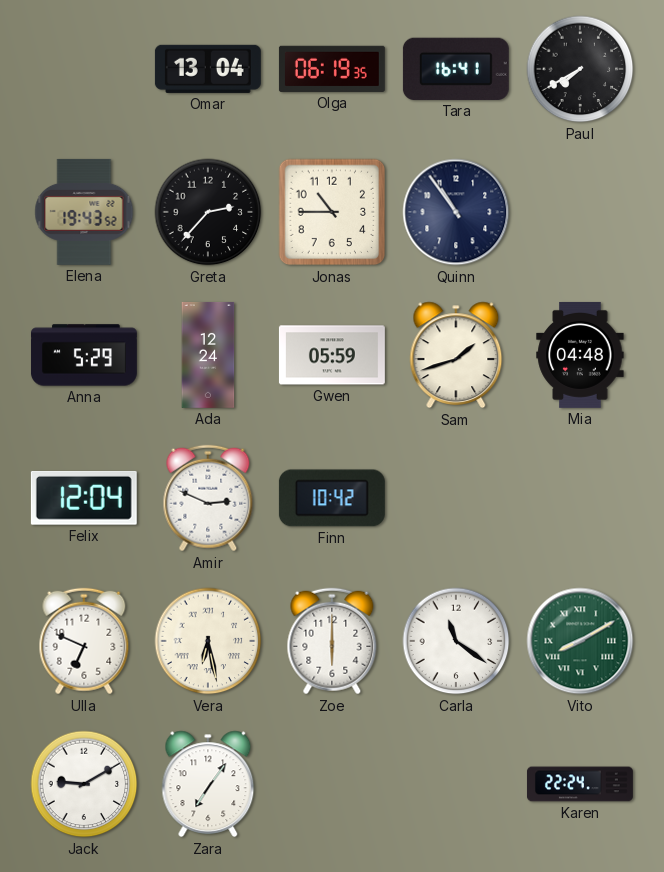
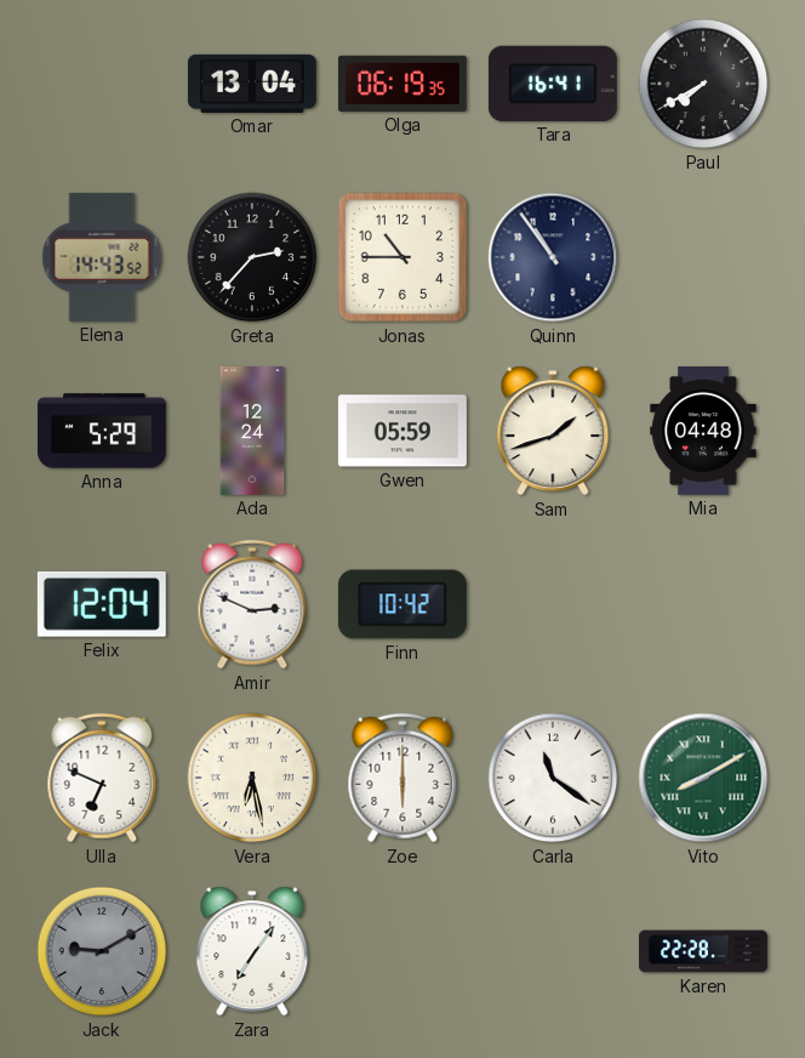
Elena: 19:43 -> 14:43 (102, 257)
Jack dial: white -> grey (102, 951)
Karen: 22:24 -> 22:28 (703, 951)
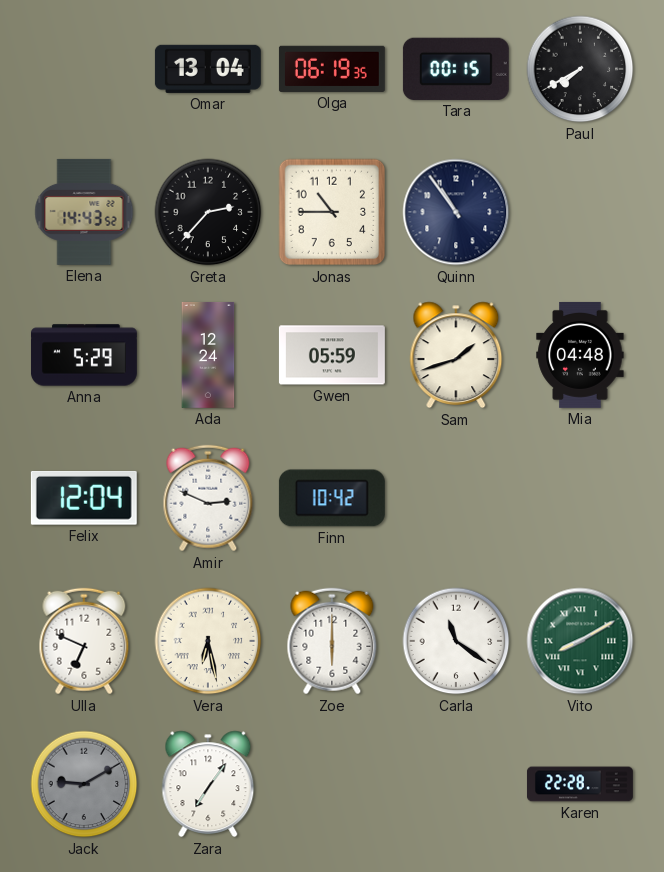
Tara: 16:41 -> 00:15 (456, 69)
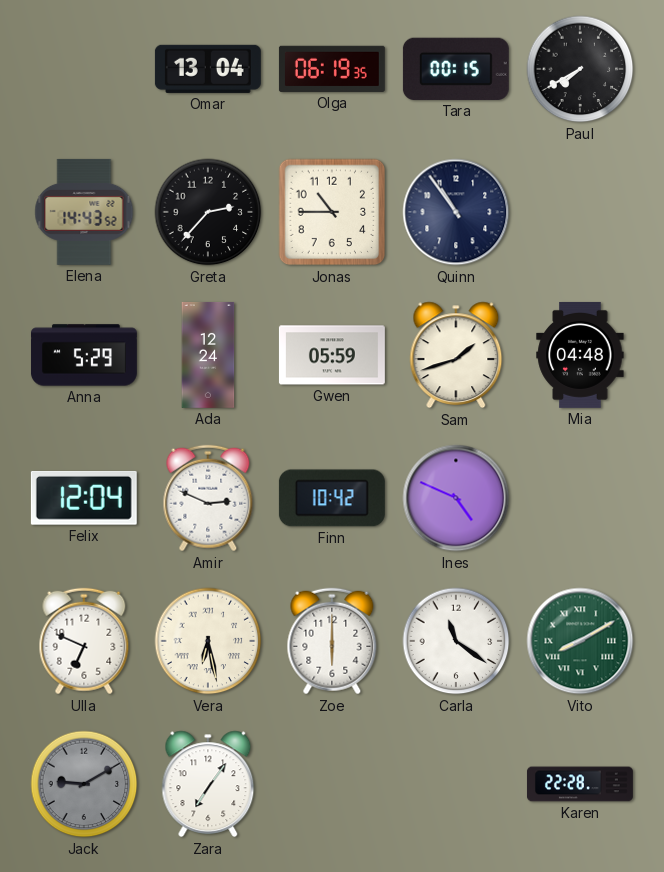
Ines: none -> 4:49 (456, 498)
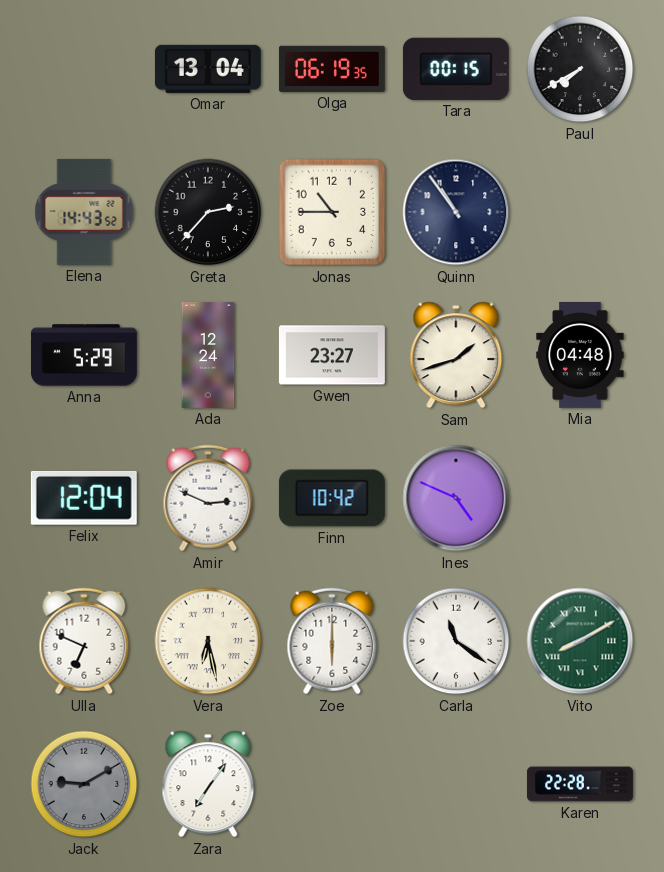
Gwen: 05:59 -> 23:27 (332, 355)
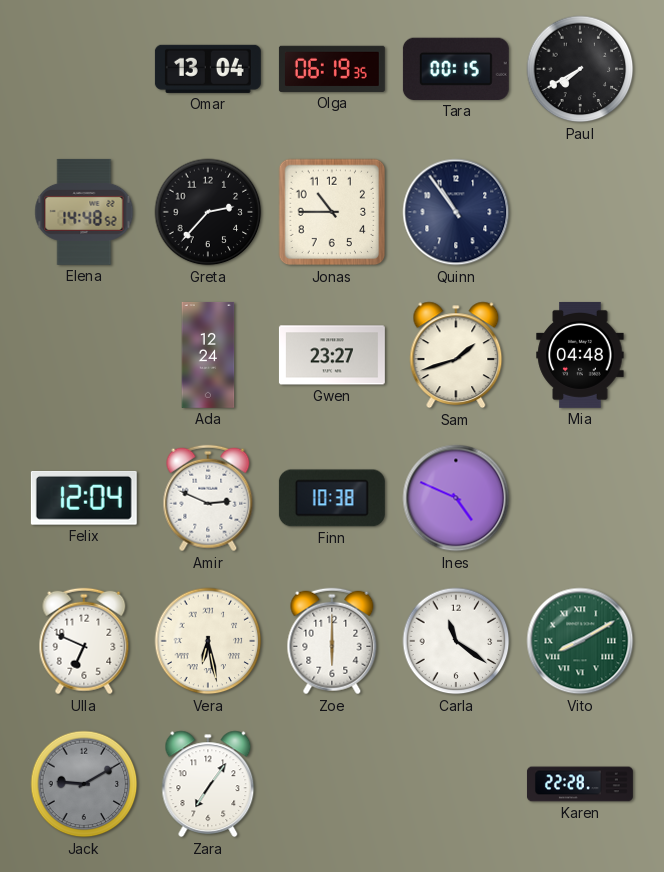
Elena: 14:43 -> 14:48 (84, 212)
Anna: 5:29 -> none (84, 355)
Finn: 10:42 -> 10:38 (332, 498)
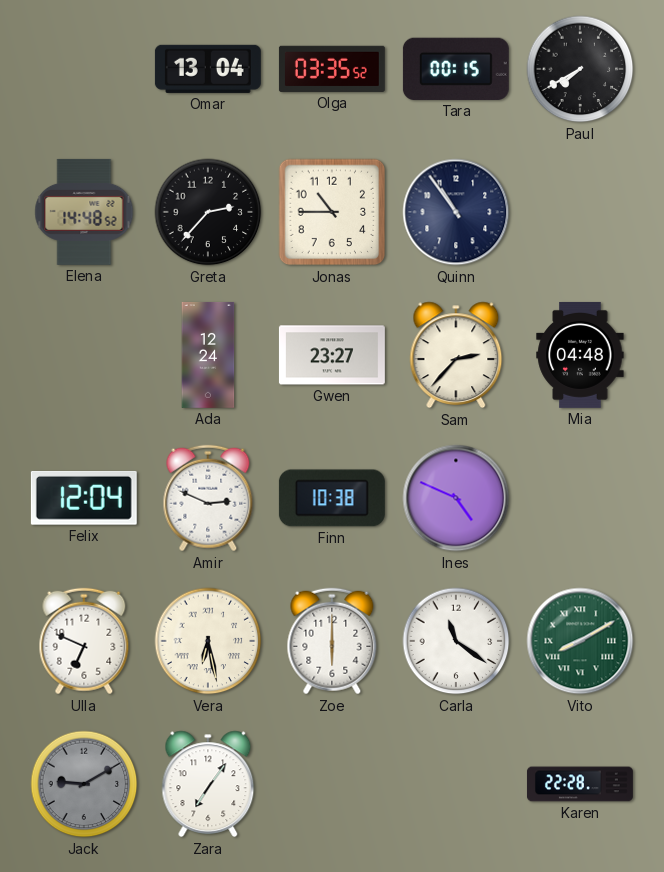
Olga: 06:19 -> 03:35 (332, 69)
Sam: 1:42 -> 2:37 (456, 355)
